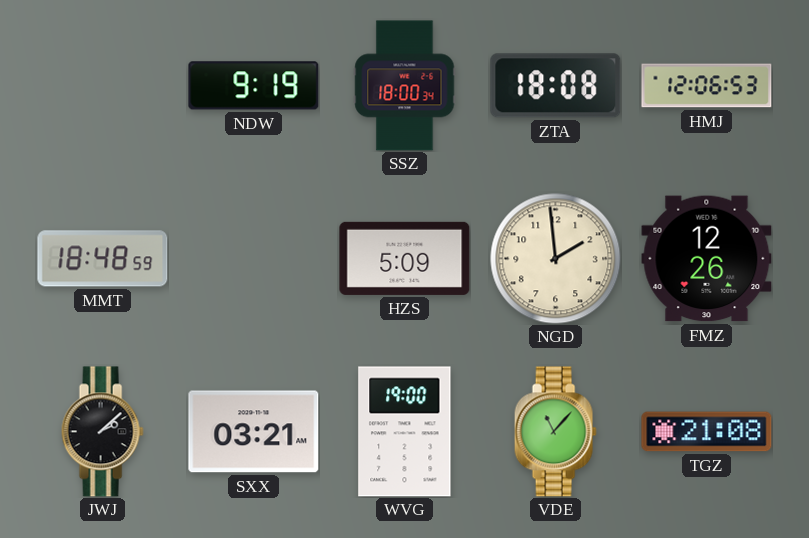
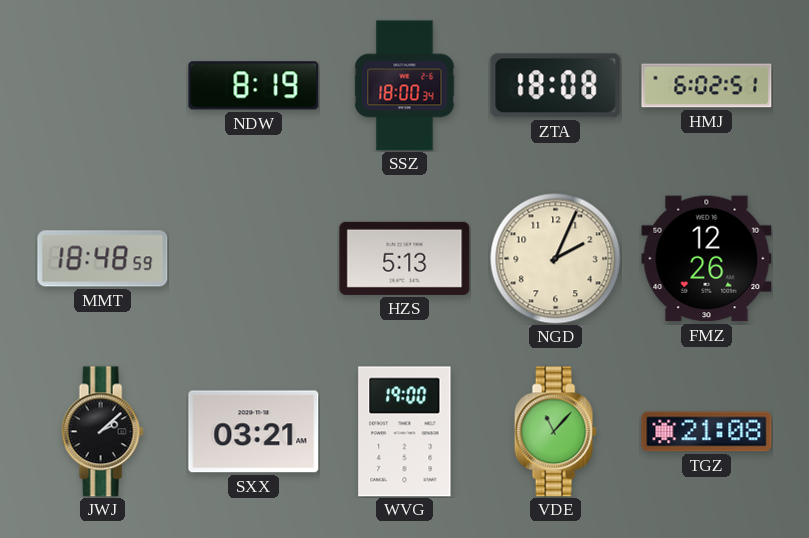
NDW: 9:19 -> 8:19 (254, 86)
HMJ: 12:06 -> 6:02 (707, 86)
HZS: 5:09 -> 5:13 (405, 258)
NGD: 1:59 -> 2:04 (556, 259)
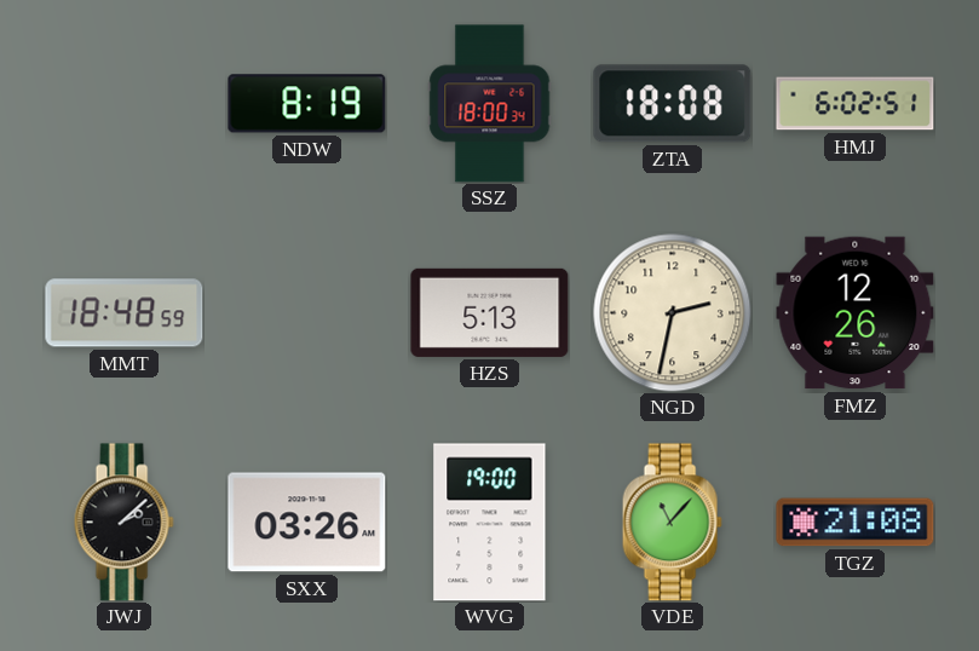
NGD: 2:04 -> 2:32 (673, 313)
SXX: 03:21 -> 03:26 (307, 523)
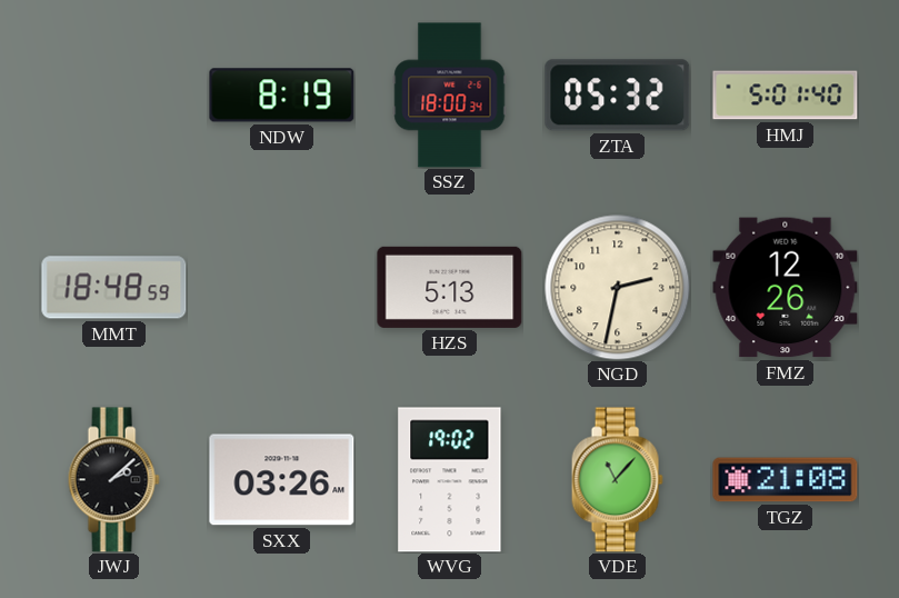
ZTA: 18:08 -> 05:32 (618, 96)
HMJ: 6:02 -> 5:01 (786, 96)
WVG: 19:00 -> 19:02 (450, 480)
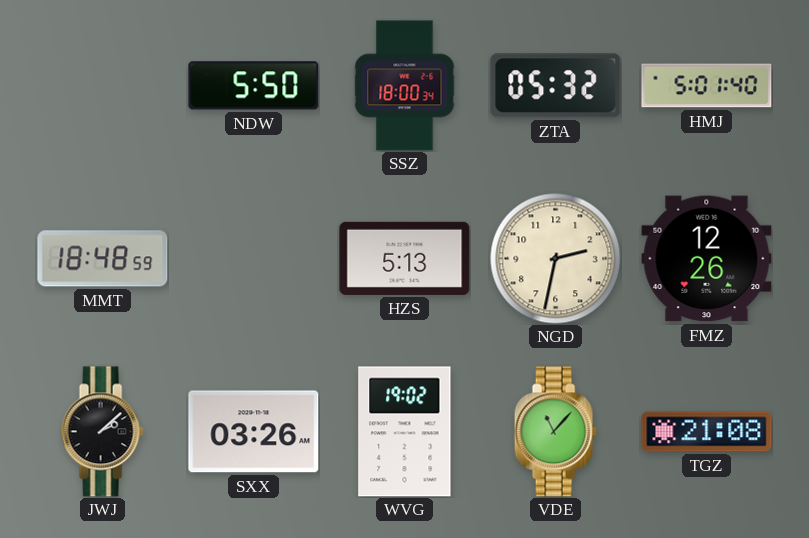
NDW: 8:19 -> 5:50 (254, 86)
